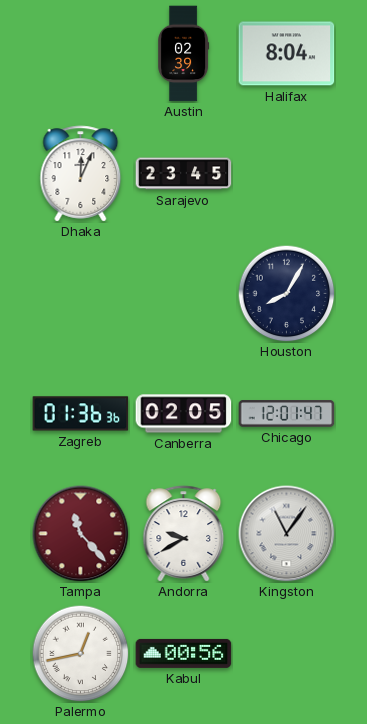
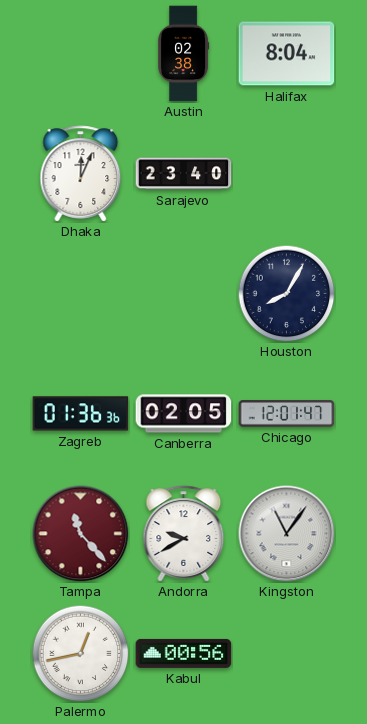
Austin: 02:39 -> 02:38 (184, 54)
Sarajevo: 23:45 -> 23:40 (184, 174)
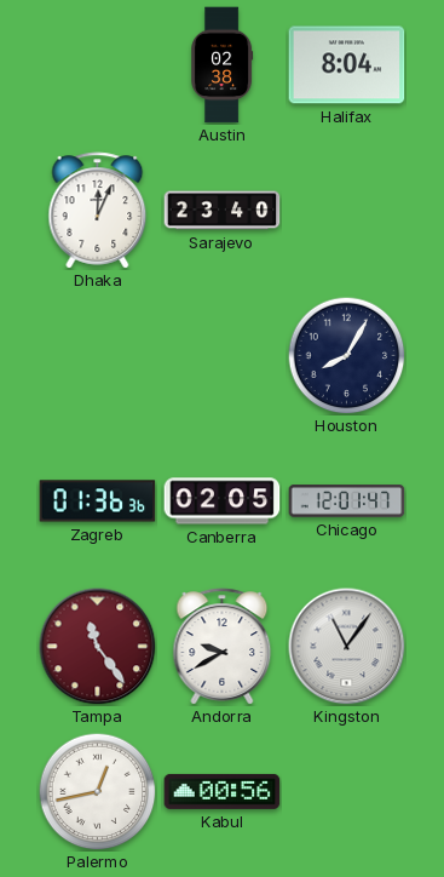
Tampa: 11:23 -> 11:24 (98, 647)
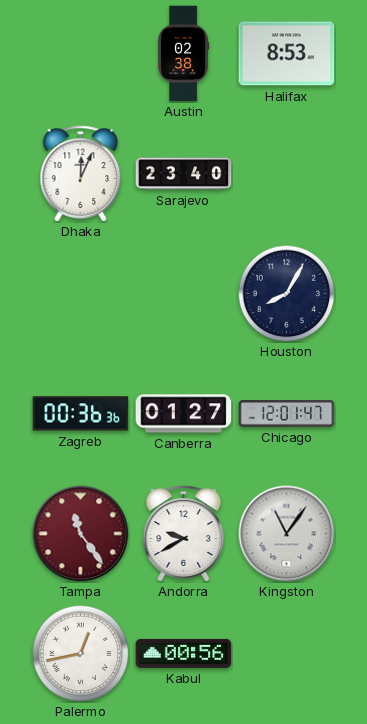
Halifax: 8:04 -> 8:53 (287, 54)
Zagreb: 01:36 -> 00:36 (81, 414)
Canberra: 02:05 -> 01:27 (184, 414)
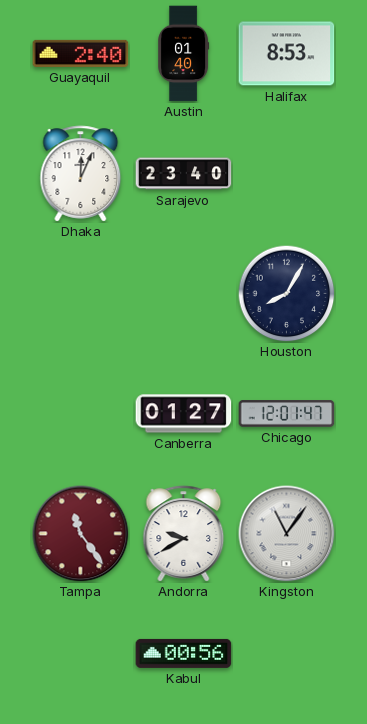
Guayaquil: none -> 2:40 (81, 53)
Austin: 02:38 -> 01:40 (184, 54)
Zagreb: 00:36 -> none (81, 414)
Palermo: 12:43 -> none (80, 653)
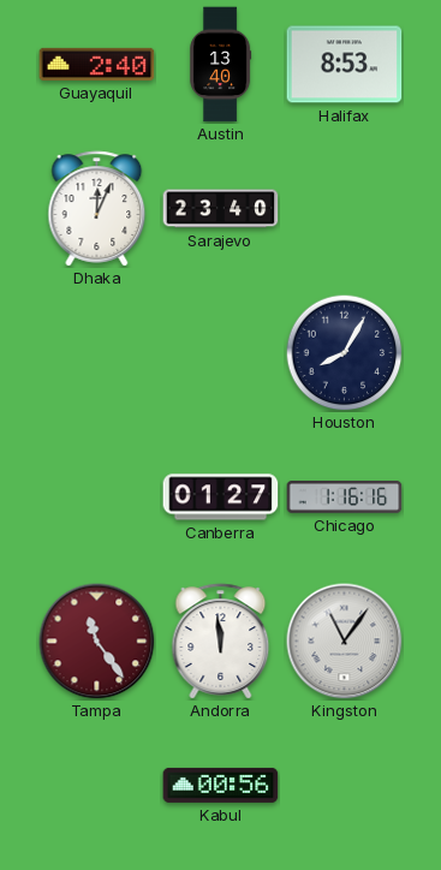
Austin: 01:40 -> 13:40 (221, 65)
Chicago: 12:01 -> 1:16 (345, 497)
Andorra: 9:40 -> 11:59 (221, 642)
